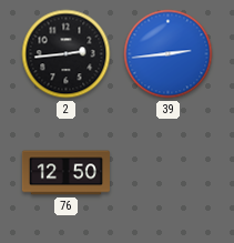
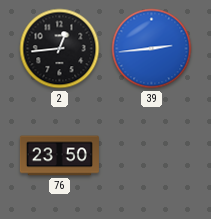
2: 2:44 -> 12:44 (60, 49)
76: 12:50 -> 23:50 (59, 156)
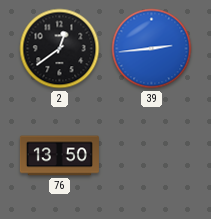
2: 12:44 -> 12:39 (60, 49)
76: 23:50 -> 13:50 (59, 156)
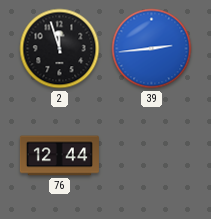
2: 12:39 -> 11:57 (60, 49)
76: 13:50 -> 12:44 (59, 156)
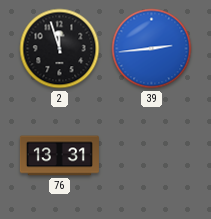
76: 12:44 -> 13:31 (59, 156)
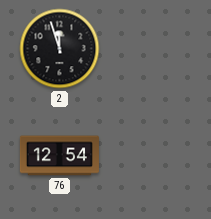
39: 2:44 -> none (152, 49)
76: 13:31 -> 12:54 (59, 156)
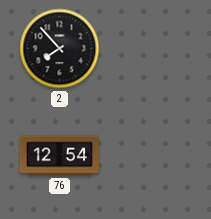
2: 11:57 -> 7:53 (60, 49)
